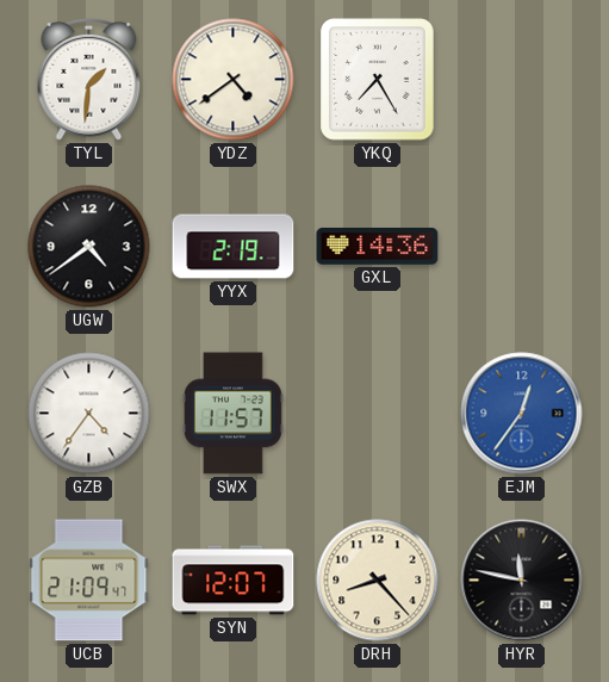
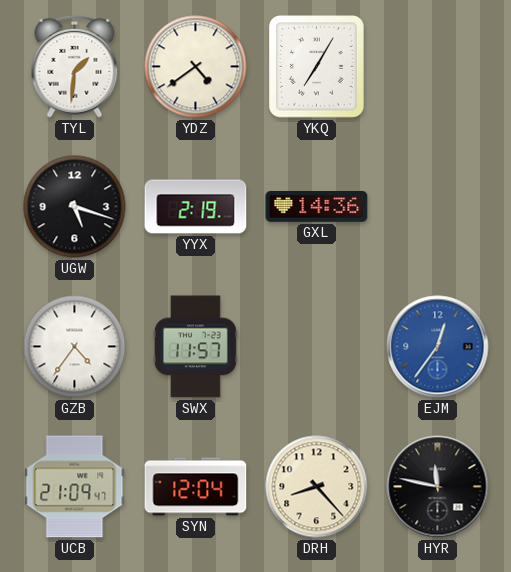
YKQ: 7:25 -> 7:05 (317, 67)
UGW: 4:39 -> 5:18 (75, 207)
SYN: 12:07 -> 12:04 (196, 487)
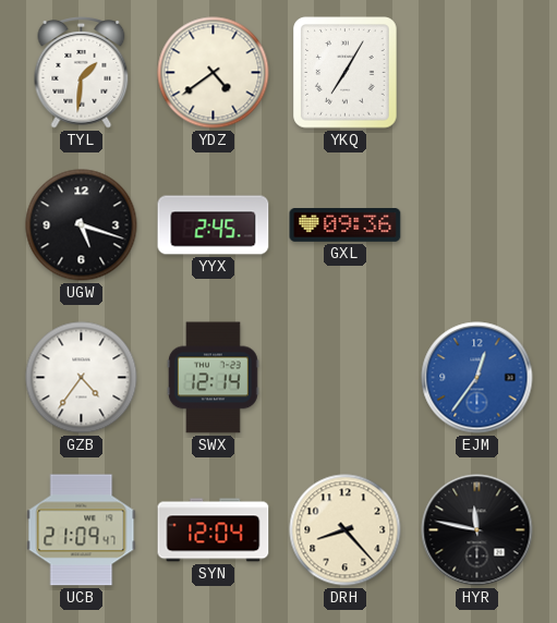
YYX: 2:19 -> 2:45 (214, 225)
GXL: 14:36 -> 09:36 (346, 225)
SWX: 11:57 -> 12:14 (213, 378)
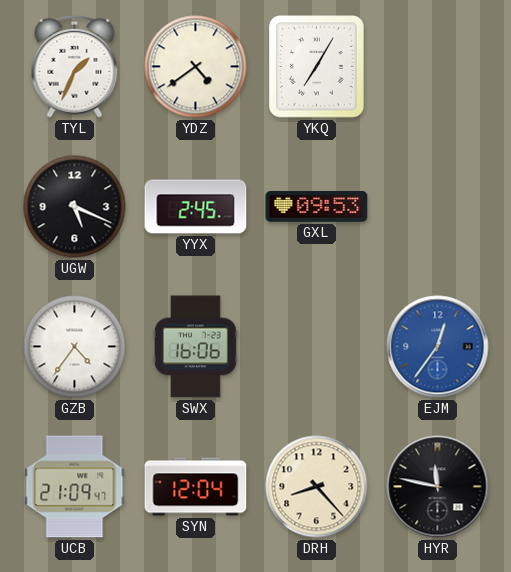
TYL: 1:31 -> 1:34 (75, 67)
UGW: 5:18 -> 5:19 (75, 207)
GXL: 09:36 -> 09:53 (317, 207)
SWX: 12:14 -> 16:06 (195, 347)
